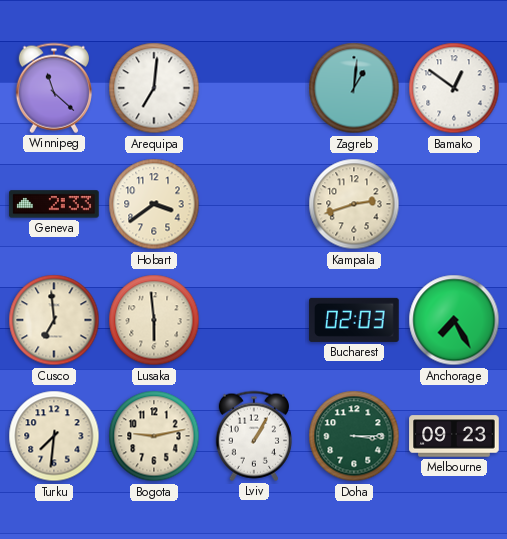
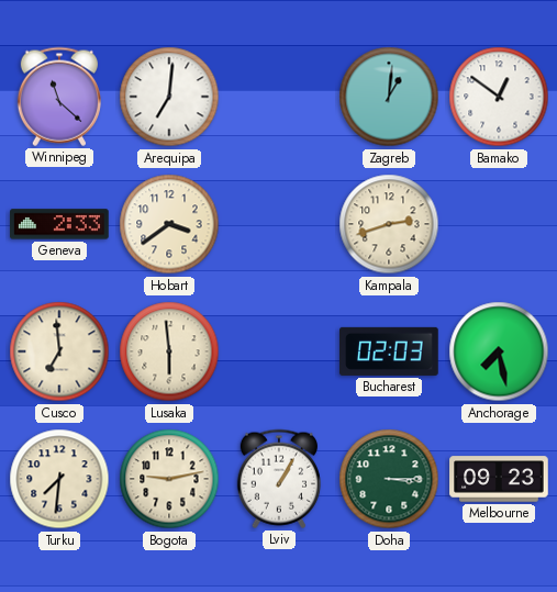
Anchorage: 7:25 -> 7:28 (499, 351)
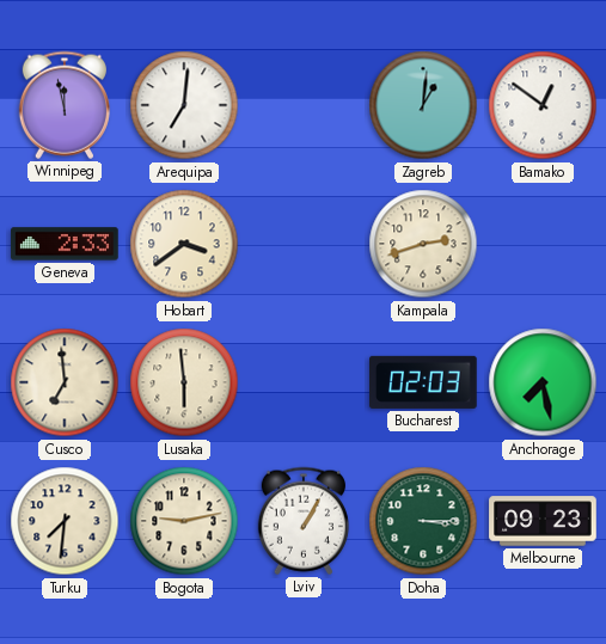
Winnipeg: 11:22 -> 11:58 (63, 105)
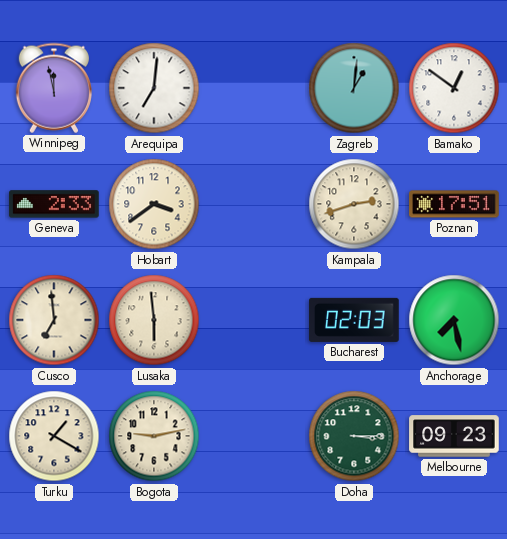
Poznan: none -> 17:51 (454, 204)
Turku: 7:31 -> 1:20 (54, 436)
Lviv: 1:05 -> none (302, 521)
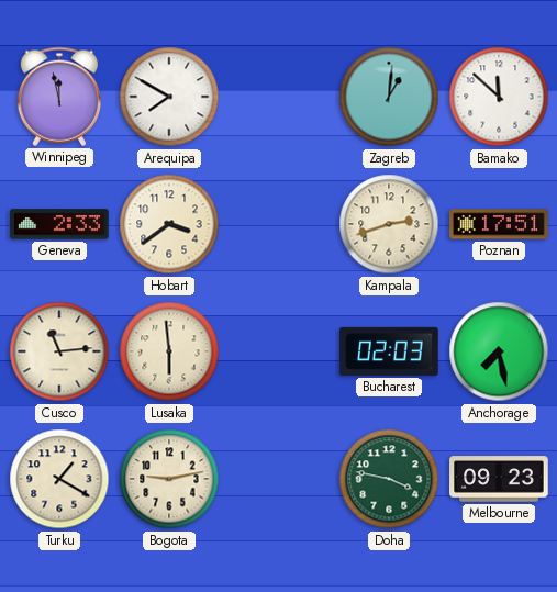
Arequipa: 7:01 -> 7:50 (169, 97)
Bamako: 12:51 -> 11:52 (499, 97)
Cusco: 6:59 -> 11:14 (59, 351)
Doha: 3:15 -> 3:47 (389, 479)
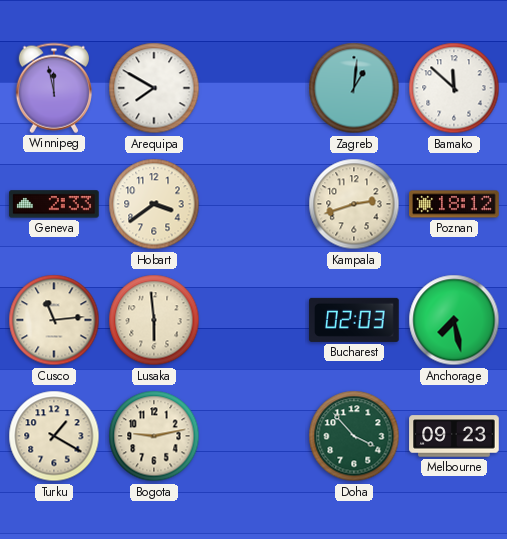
Poznan: 17:51 -> 18:12 (454, 204)
Doha: 3:47 -> 3:53 (354, 436)
